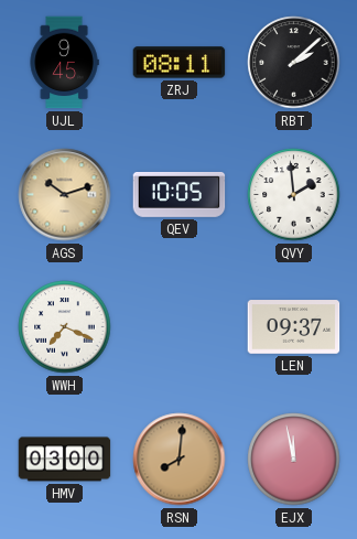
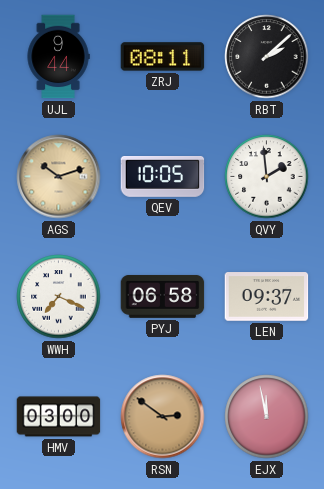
UJL: 9:45 -> 9:44 (58, 57)
PYJ: none -> 06:58 (163, 296)
RSN: 8:01 -> 2:51 (163, 417)
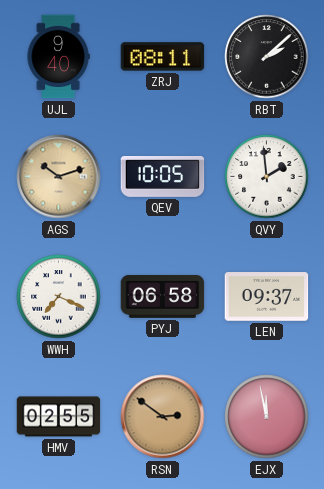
UJL: 9:44 -> 9:40 (58, 57)
HMV: 03:00 -> 02:55 (59, 417)
